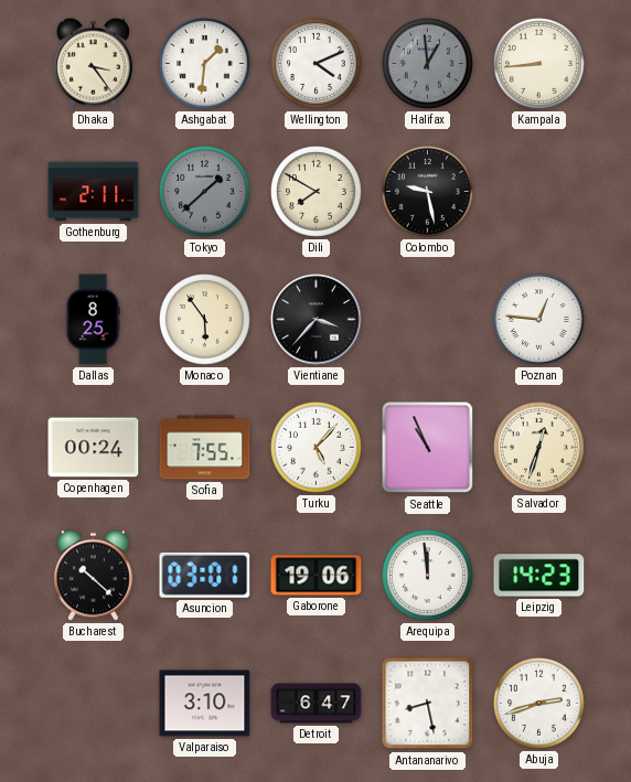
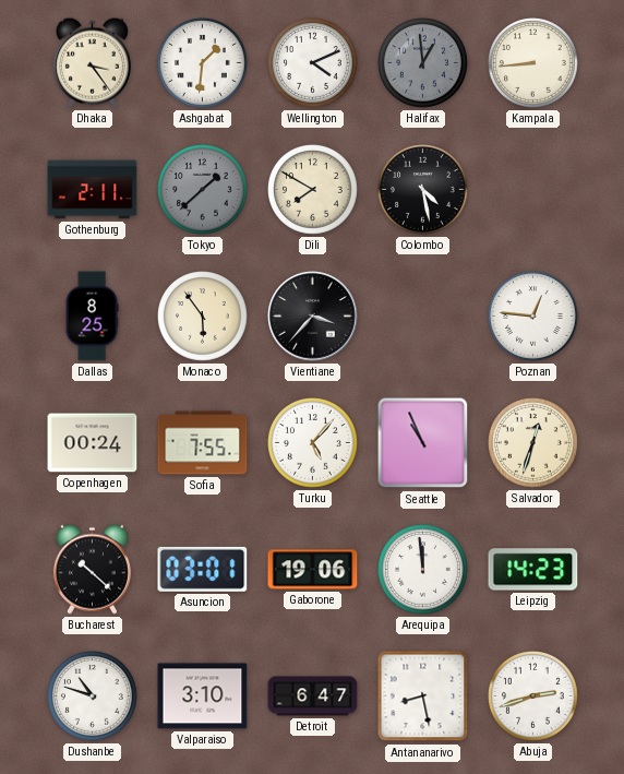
Colombo: 9:28 -> 4:28 (423, 190)
Dushanbe: none -> 10:48 (93, 696)
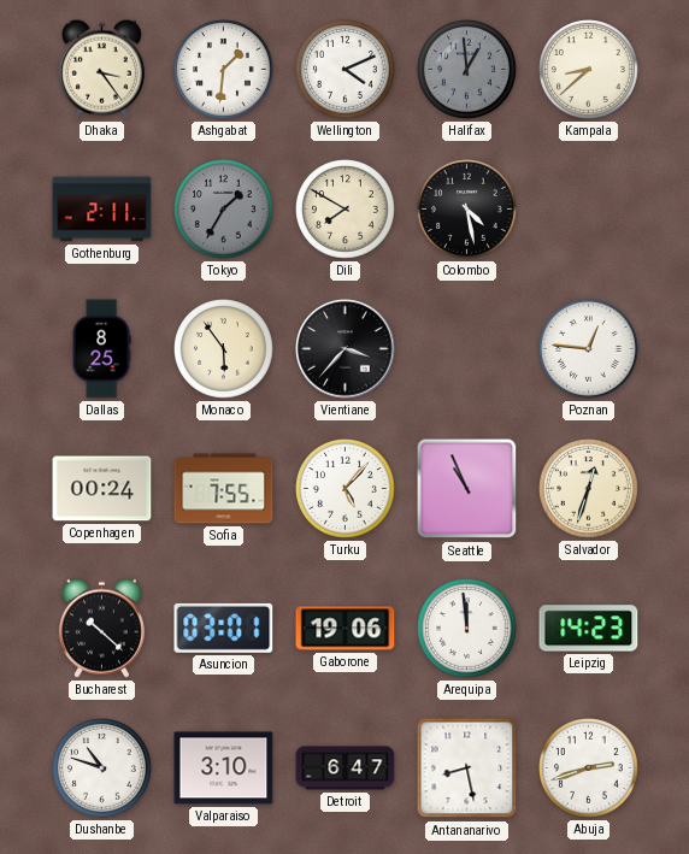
Kampala: 8:44 -> 8:38 (589, 70)
Tokyo: 1:38 -> 1:35 (224, 210)
